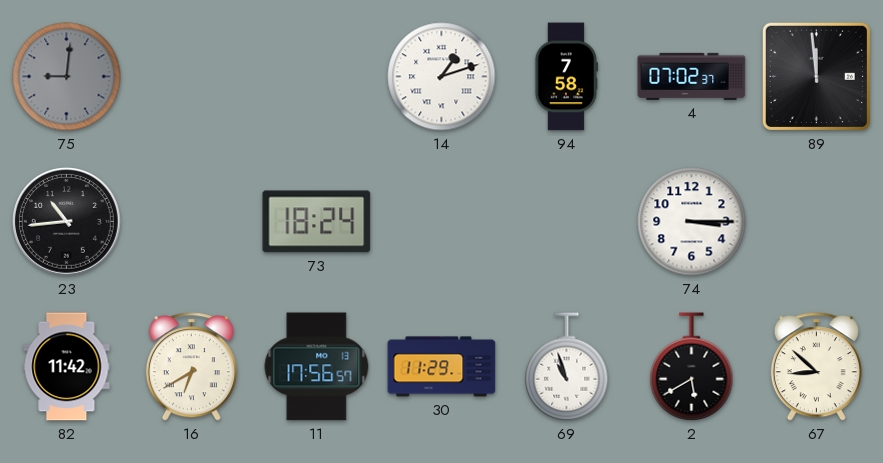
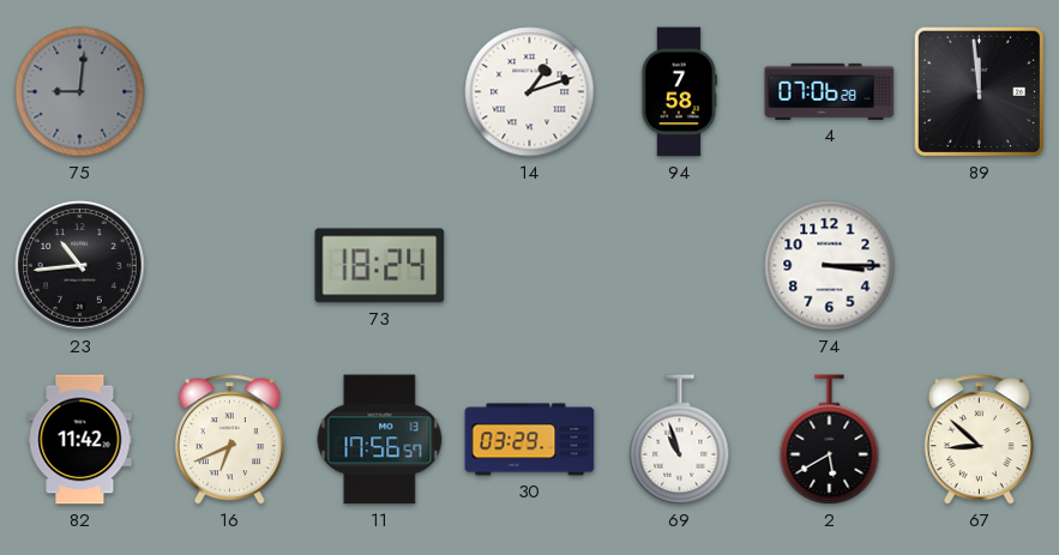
4: 07:02 -> 07:06 (830, 91)
16: 6:40 -> 6:41 (229, 440)
30: 11:29 -> 03:29 (530, 440)
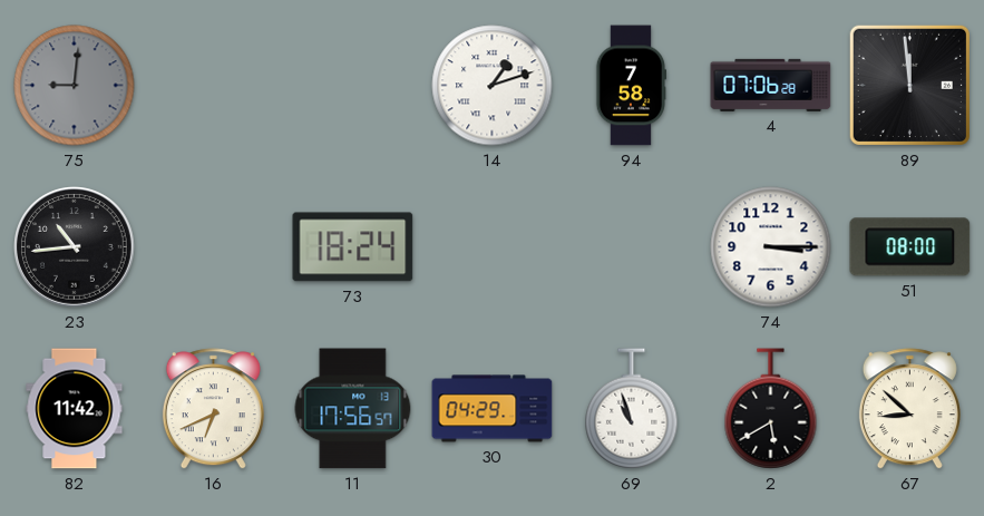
51: none -> 08:00 (910, 247)
30: 03:29 -> 04:29 (493, 409)
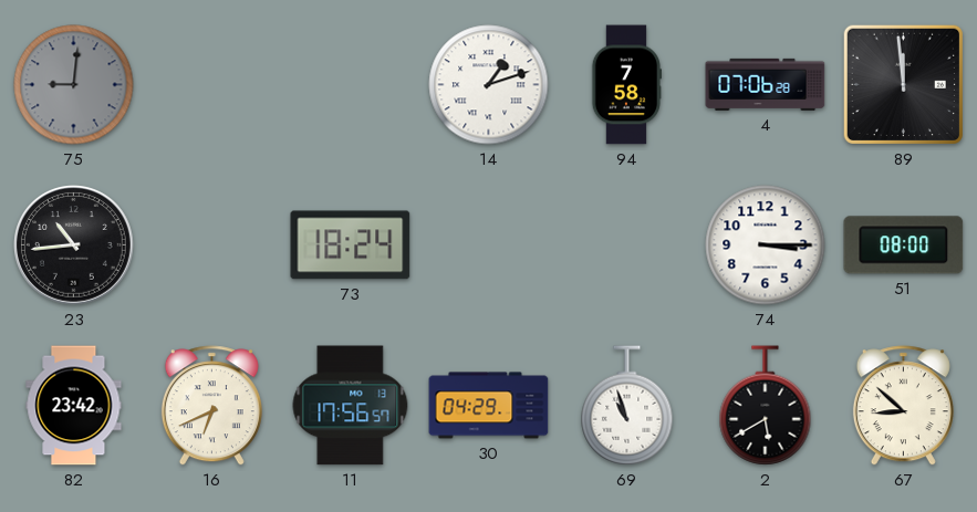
82: 11:42 -> 23:42 (74, 406)
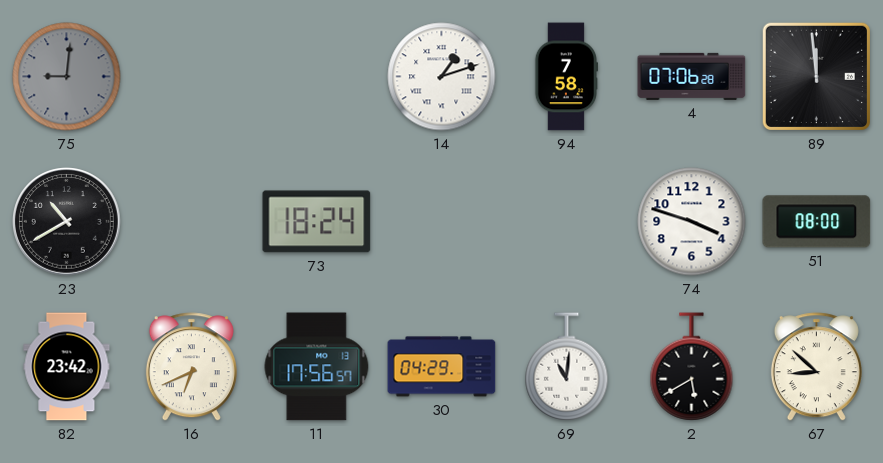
23: 10:44 -> 10:40 (67, 222)
74: 3:15 -> 3:48 (692, 222)
69: 10:57 -> 11:01 (567, 367)
